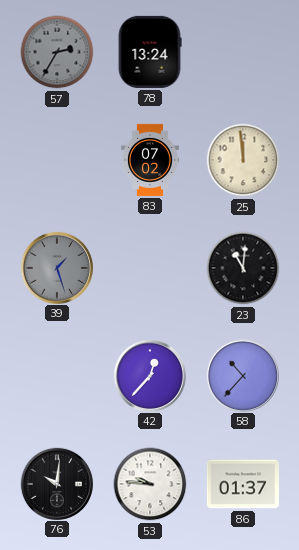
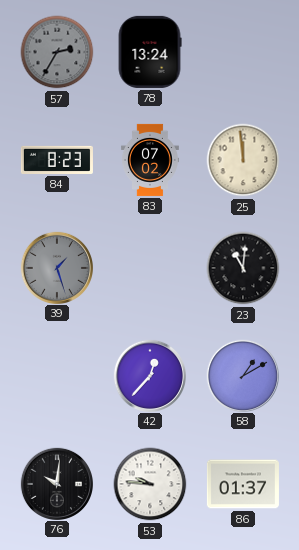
84: none -> 8:23 (57, 160)
58: 10:37 -> 1:10 (242, 375)
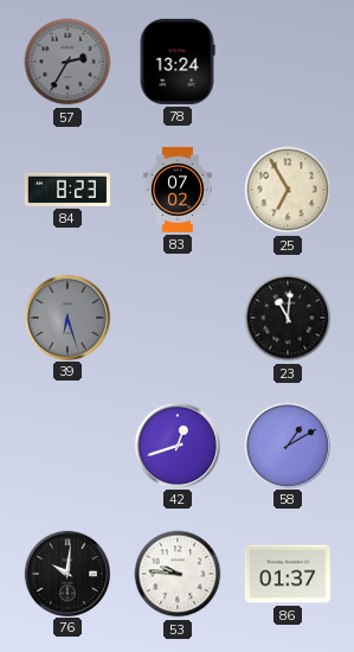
25: 11:59 -> 6:55 (288, 190)
39: 1:27 -> 6:27 (66, 317)
42: 12:37 -> 12:42 (176, 445)
